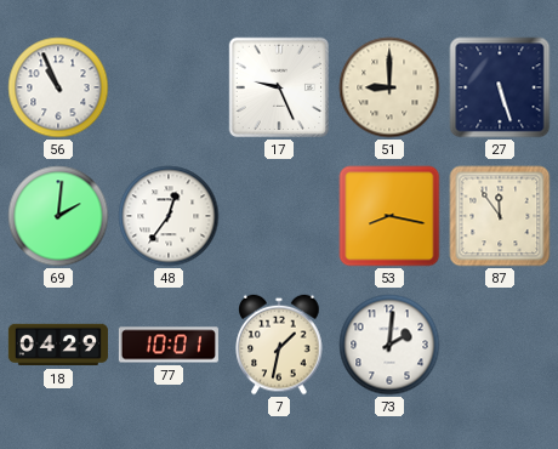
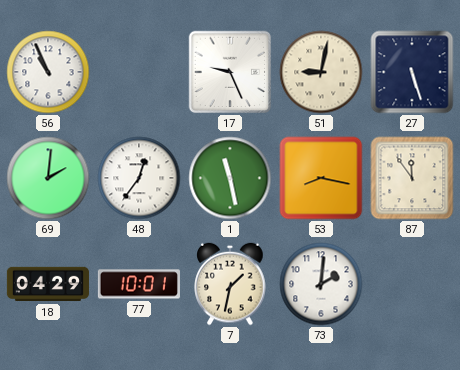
51: 9:00 -> 9:02 (321, 72)
1: none -> 11:28 (230, 178)
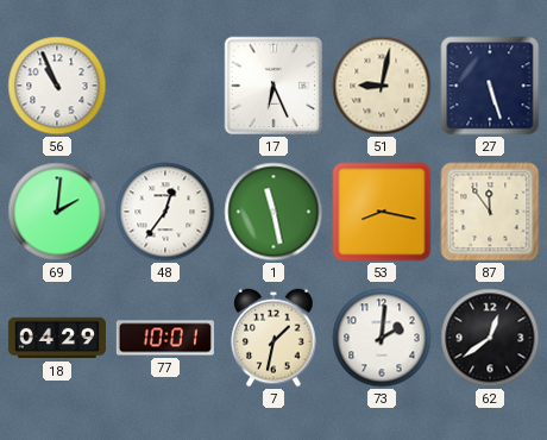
17: 9:26 -> 6:26 (273, 86)
62: none -> 12:39 (490, 338)
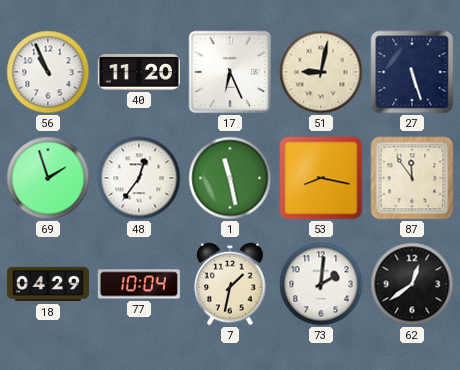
40: none -> 11:20 (139, 72)
69: 2:01 -> 1:57 (48, 178)
77: 10:01 -> 10:04 (139, 284)
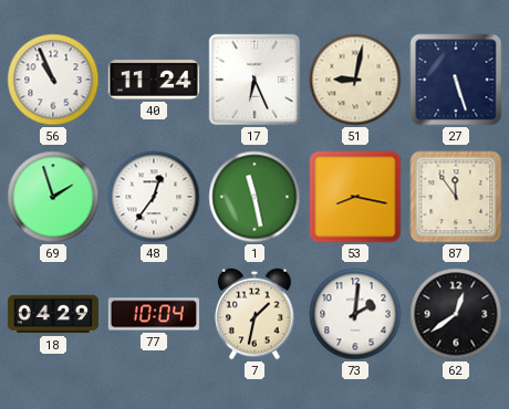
40: 11:20 -> 11:24 (154, 80)
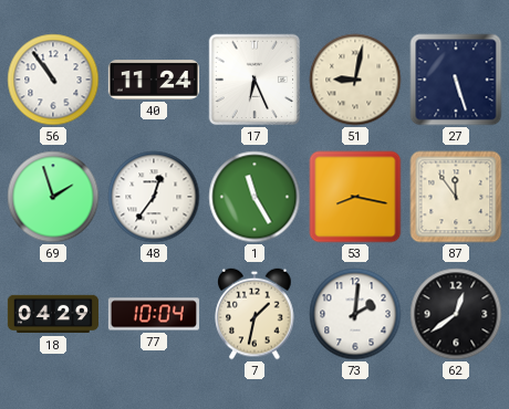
56: 10:56 -> 10:54 (53, 80)
1: 11:28 -> 11:25 (254, 197)
